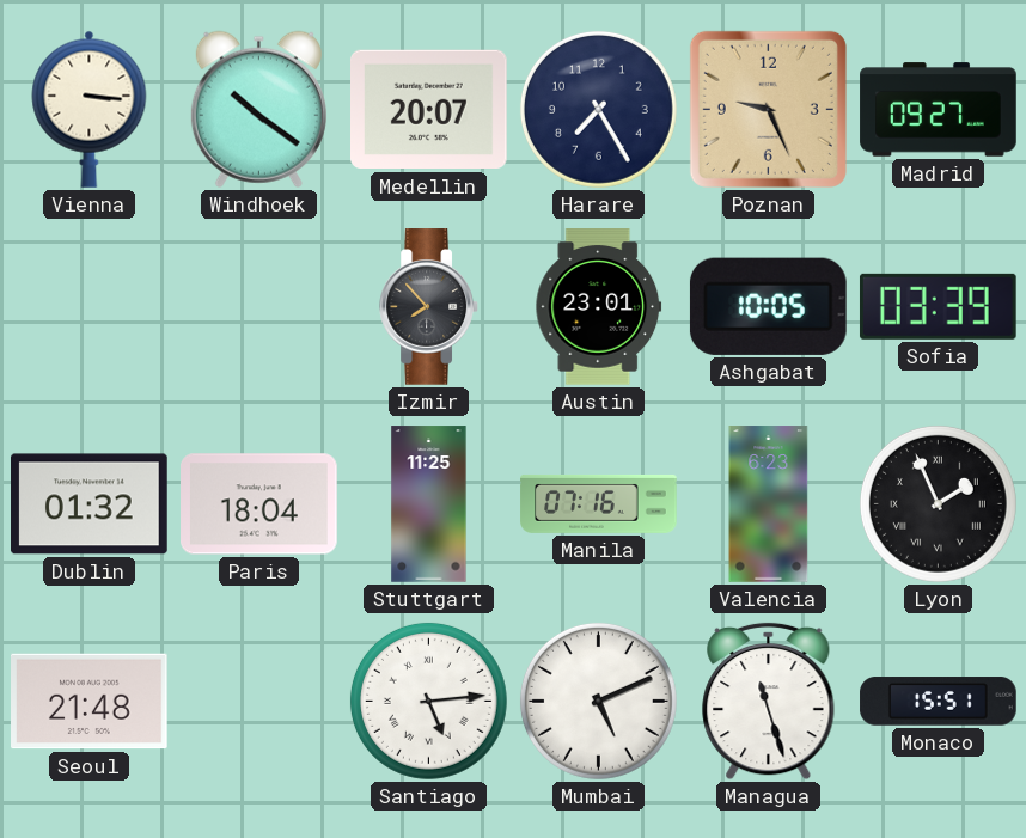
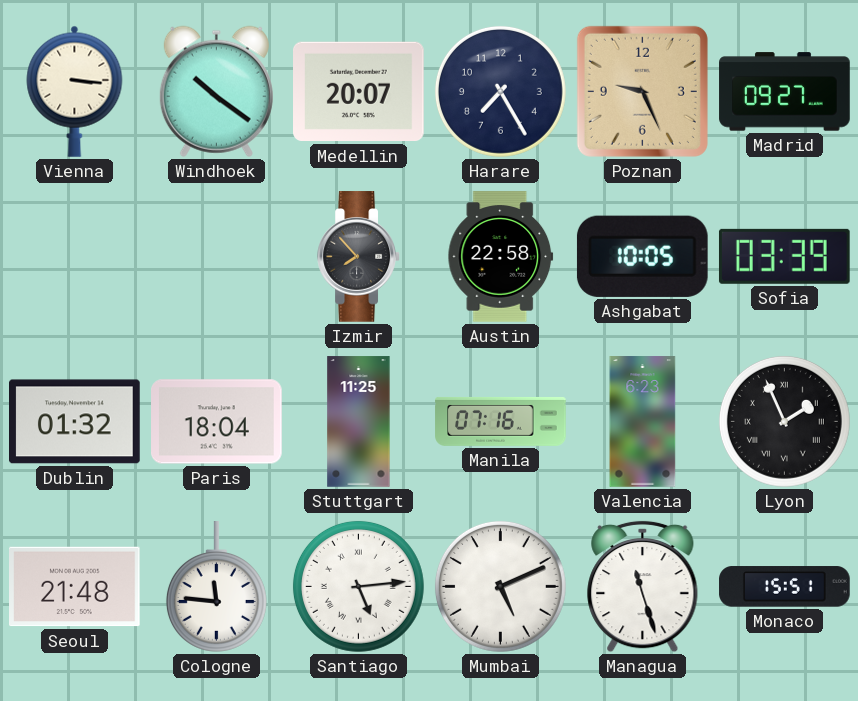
Austin: 23:01 -> 22:58 (501, 257)
Cologne: none -> 11:46 (216, 587)
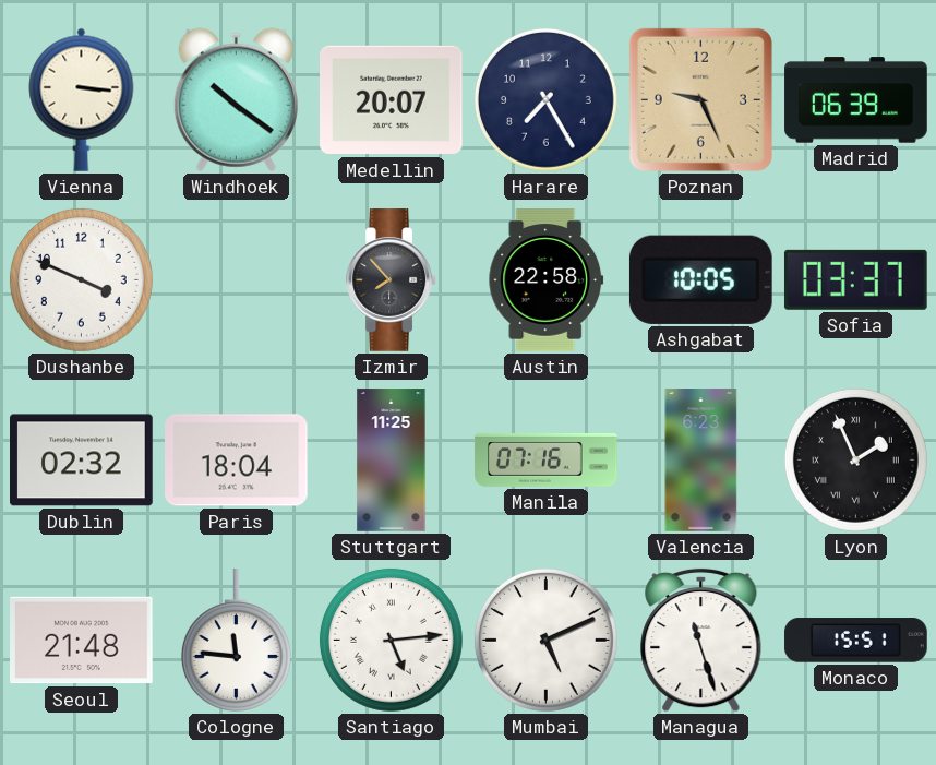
Madrid: 09:27 -> 06:39 (856, 100)
Dushanbe: none -> 3:49 (81, 279)
Sofia: 03:39 -> 03:37 (855, 279)
Dublin: 01:32 -> 02:32 (82, 461)
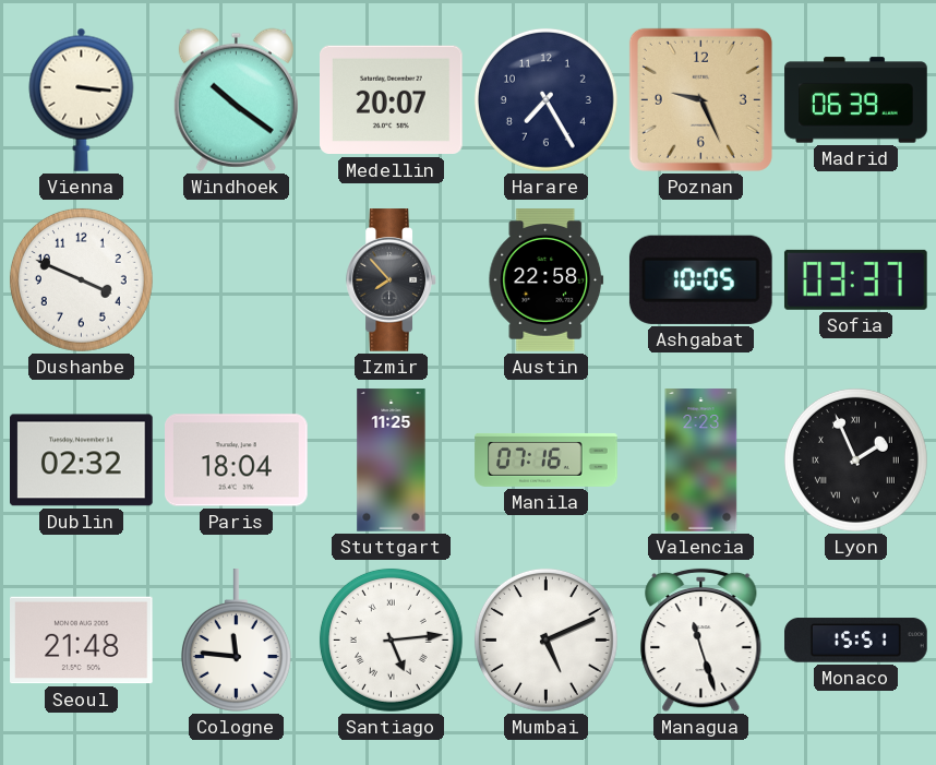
Valencia: 6:23 -> 2:23 (701, 461)
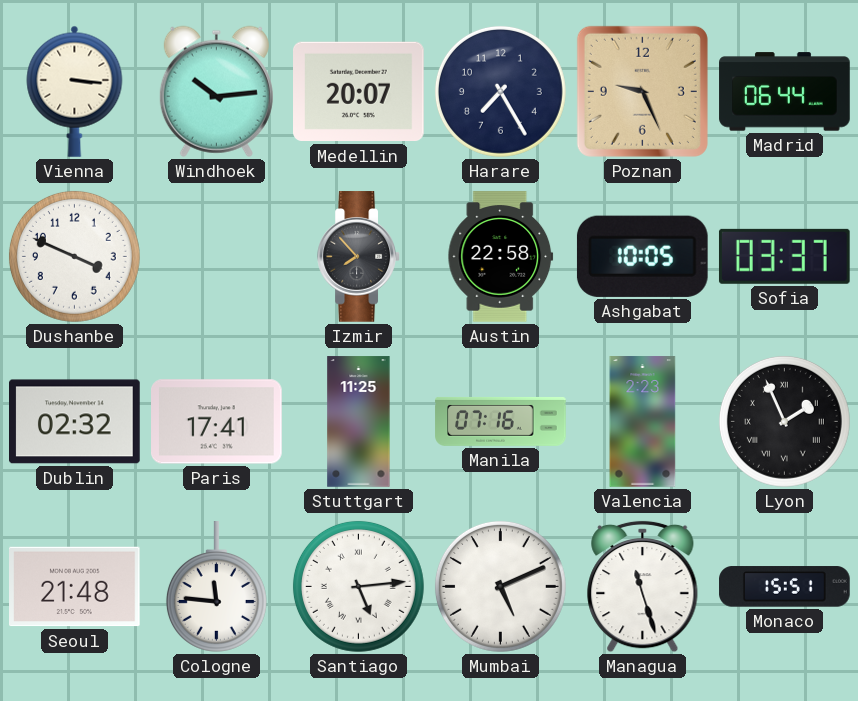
Windhoek: 10:21 -> 10:14 (216, 91)
Madrid: 06:39 -> 06:44 (785, 92)
Paris: 18:04 -> 17:41 (217, 422)
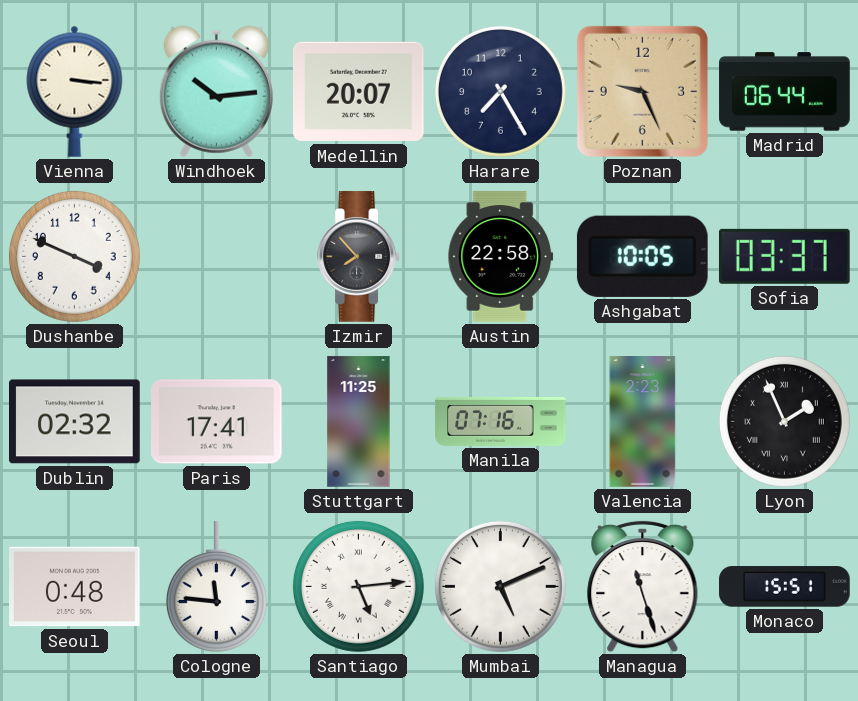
Seoul: 21:48 -> 0:48 (75, 587)
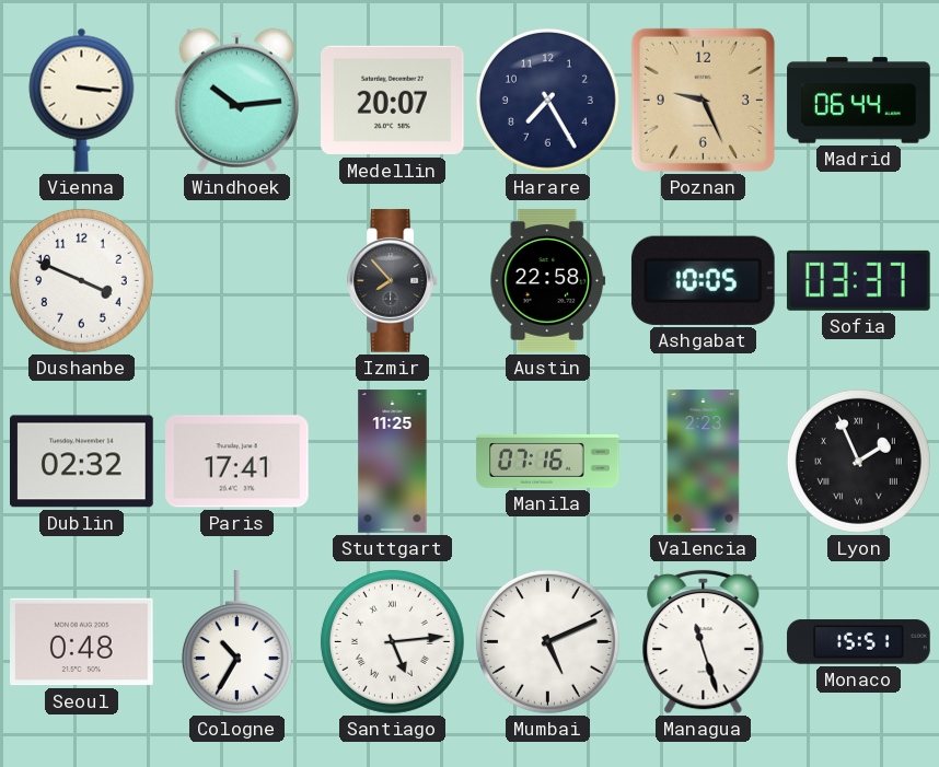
Cologne: 11:46 -> 10:35 (236, 642)
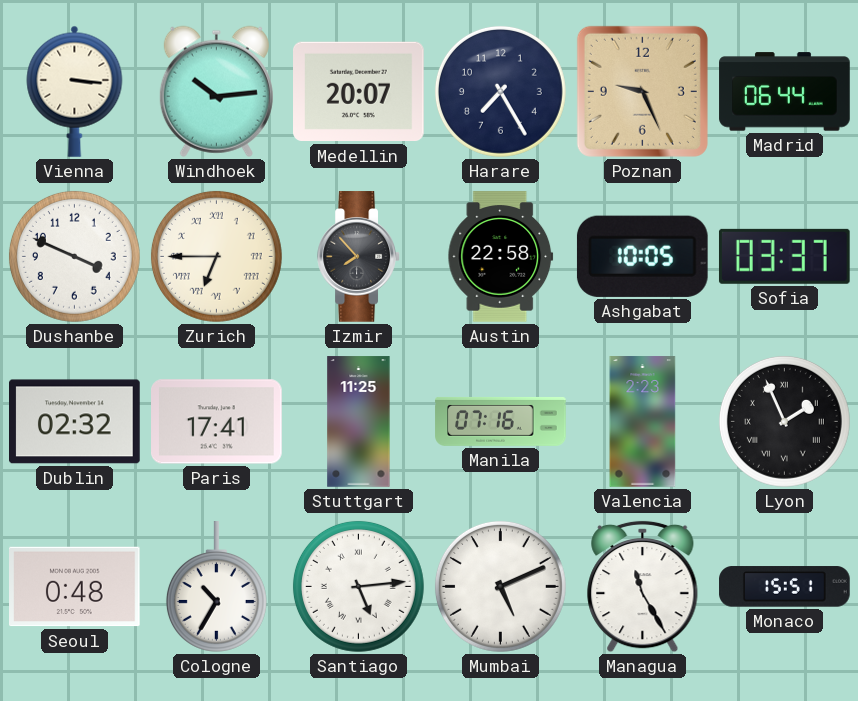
Zurich: none -> 6:45 (216, 256)
Managua: 11:27 -> 11:25 (643, 587)
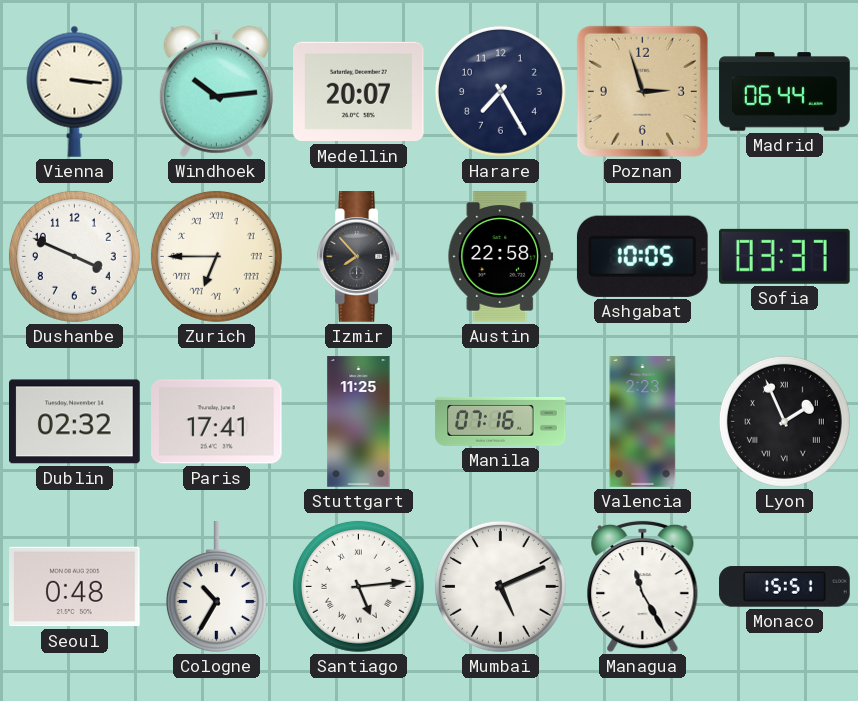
Poznan: 9:26 -> 2:57 (642, 91)
